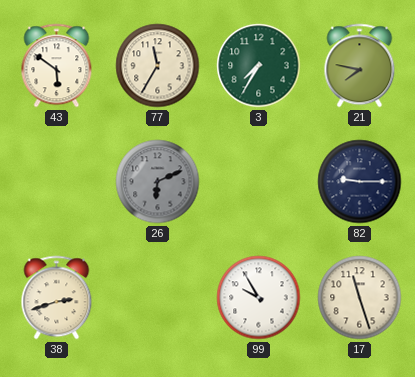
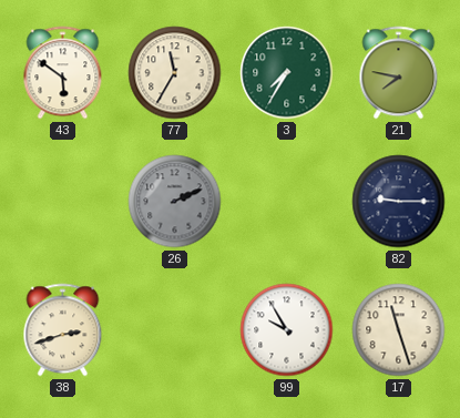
26: 6:11 -> 2:11 (175, 202)
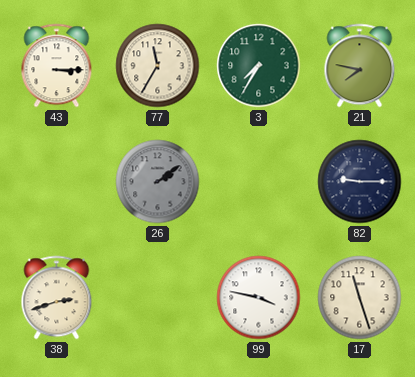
43: 5:51 -> 3:15 (57, 66)
26: 2:11 -> 2:09 (158, 182)
99: 9:55 -> 3:47 (259, 298)
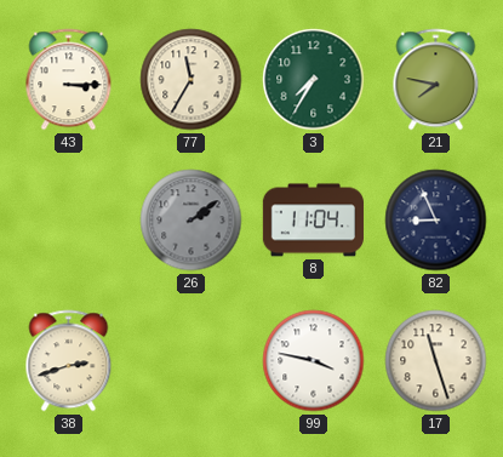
8: none -> 11:04 (313, 221)
82: 9:15 -> 8:56 (436, 221)
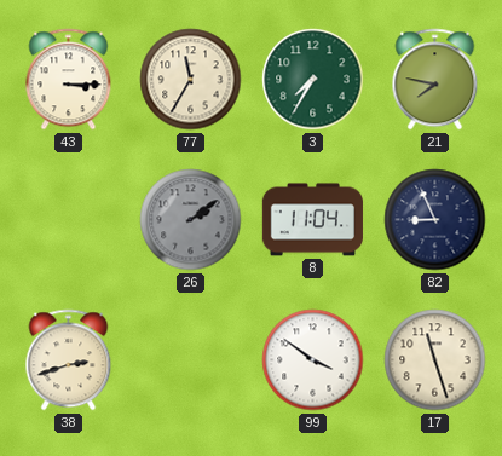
99: 3:47 -> 3:51 (313, 360)
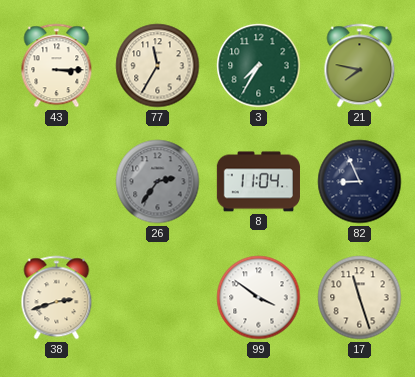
26: 2:09 -> 2:36 (158, 182)
